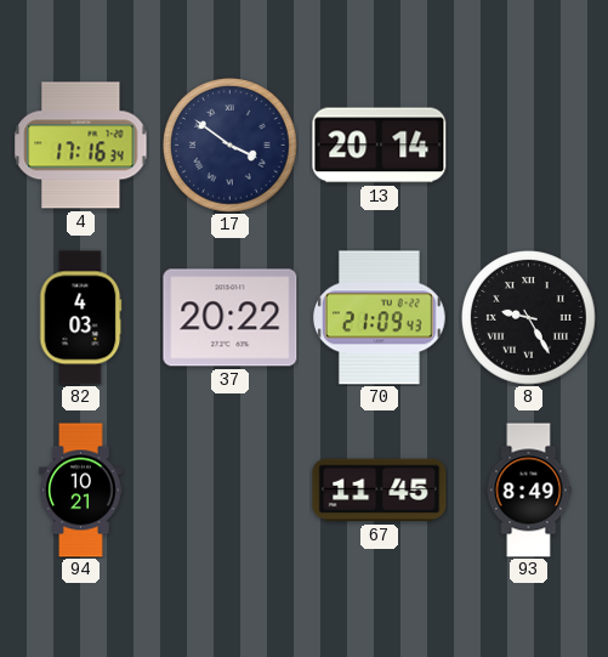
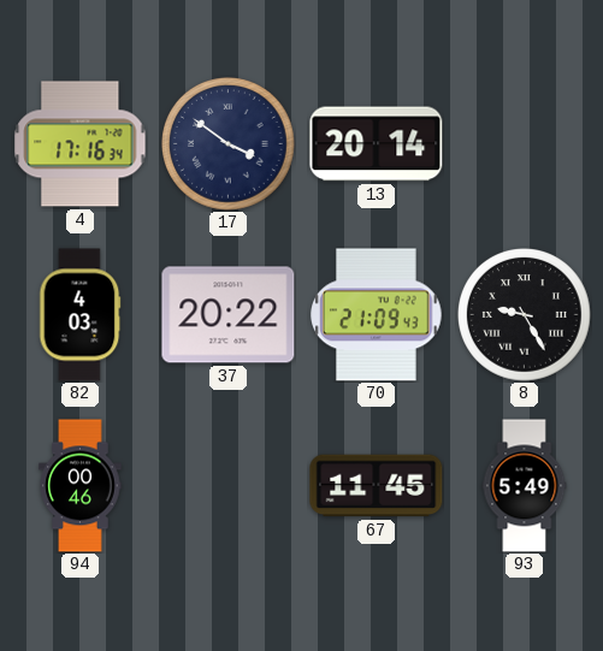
94: 10:21 -> 00:46 (81, 486)
93: 8:49 -> 5:49 (525, 486)
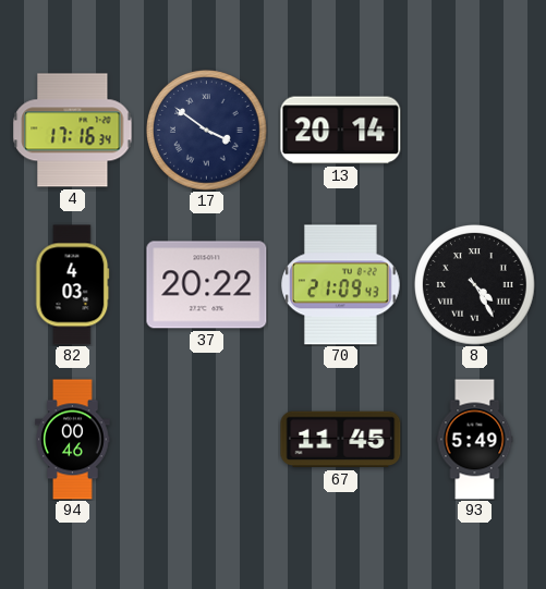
8: 9:25 -> 4:25 (475, 285)
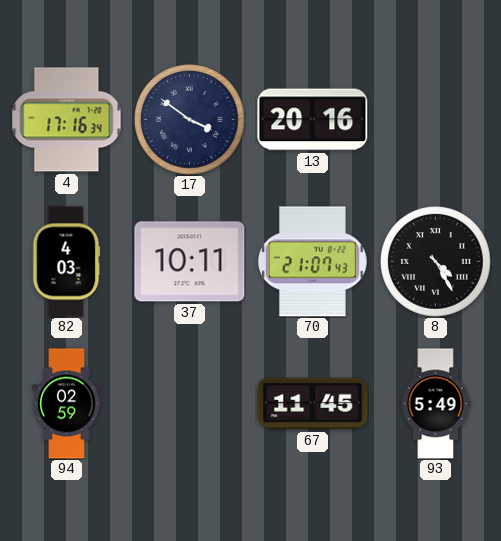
13: 20:14 -> 20:16 (313, 120)
37: 20:22 -> 10:11 (190, 262)
70: 21:09 -> 21:07 (313, 262)
94: 00:46 -> 02:59 (67, 404)
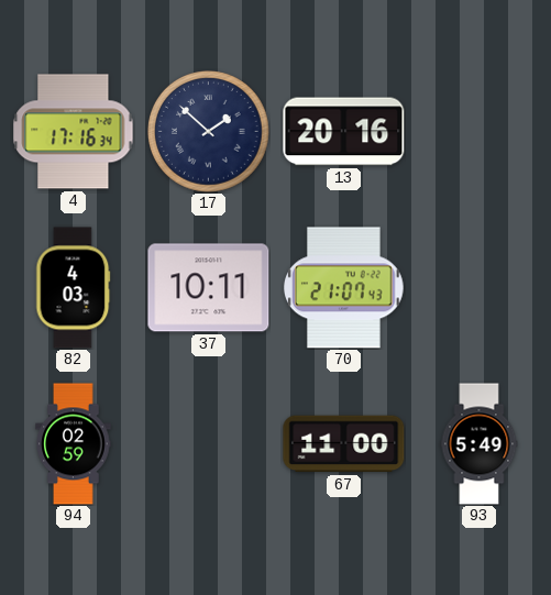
17: 3:51 -> 1:52 (209, 132)
8: 4:25 -> none (436, 262)
67: 11:45 -> 11:00 (344, 444)
